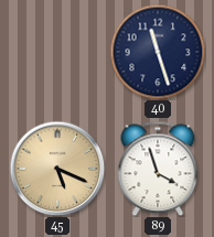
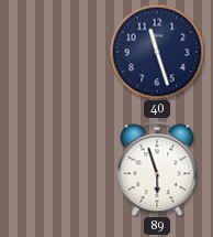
45: 5:19 -> none (57, 169)
89: 3:57 -> 5:57 (157, 169)
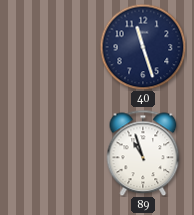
89: 5:57 -> 10:57 (143, 153)
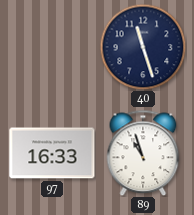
97: none -> 16:33 (52, 153)
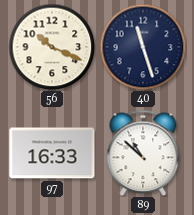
56: none -> 10:19 (52, 47)
89: 10:57 -> 10:52 (143, 153)
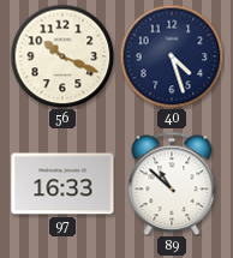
40: 11:27 -> 4:27 (172, 56)
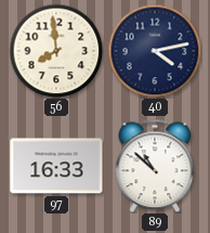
56: 10:19 -> 7:59 (56, 51)
40: 4:27 -> 4:13 (155, 51)
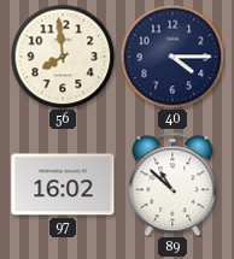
40: 4:13 -> 4:15 (172, 57)
97: 16:33 -> 16:02 (63, 184)
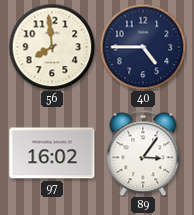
40: 4:15 -> 4:45 (143, 47)
89: 10:52 -> 3:06 (143, 153)
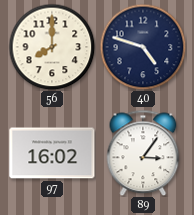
56: 7:59 -> 8:00 (52, 47)
40: 4:45 -> 4:48 (143, 47)
